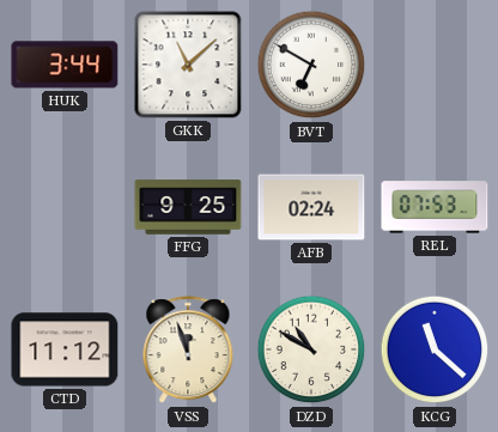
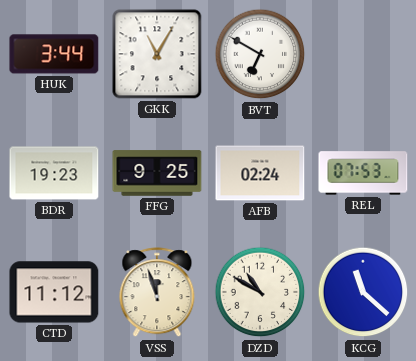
GKK: 11:08 -> 11:05 (157, 54)
BDR: none -> 19:23 (54, 173)
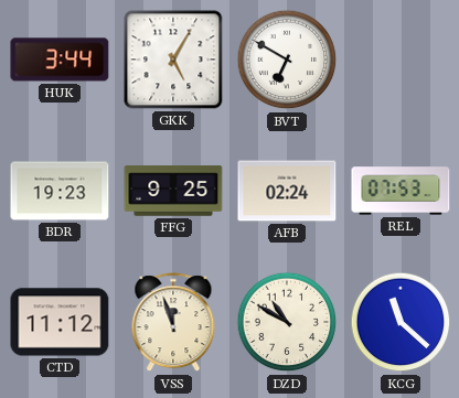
GKK: 11:05 -> 5:05 (173, 60)
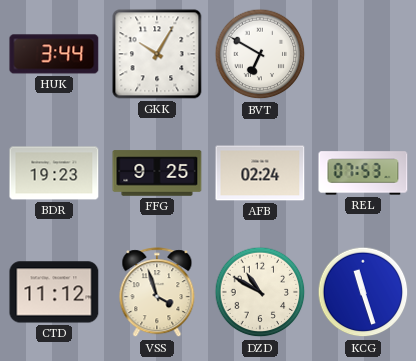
GKK: 5:05 -> 10:05 (157, 54)
VSS: 11:57 -> 3:57 (157, 293)
KCG: 11:22 -> 11:27 (363, 292)
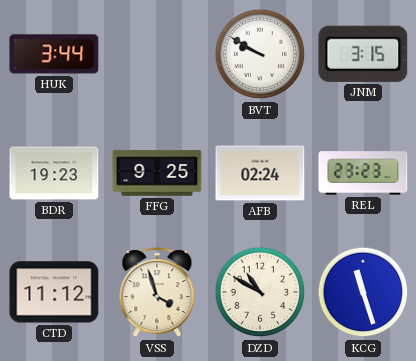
GKK: 10:05 -> none (157, 54)
BVT: 6:50 -> 9:50 (260, 54)
JNM: none -> 3:15 (363, 54)
REL: 07:53 -> 23:23 (363, 173)
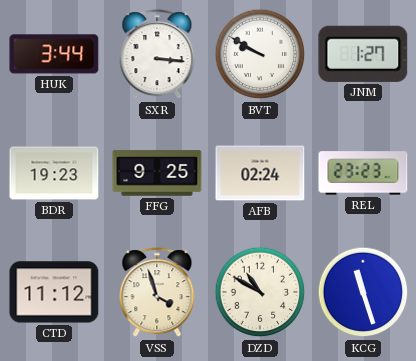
SXR: none -> 3:16 (157, 55)
JNM: 3:15 -> 1:27 (363, 54)
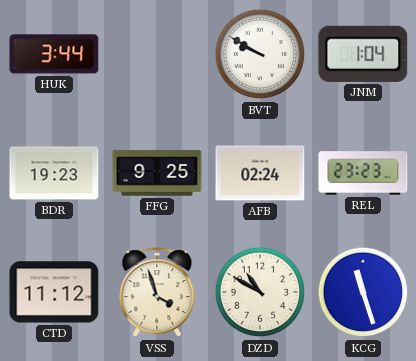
SXR: 3:16 -> none (157, 55)
JNM: 1:27 -> 1:04 (363, 54)
